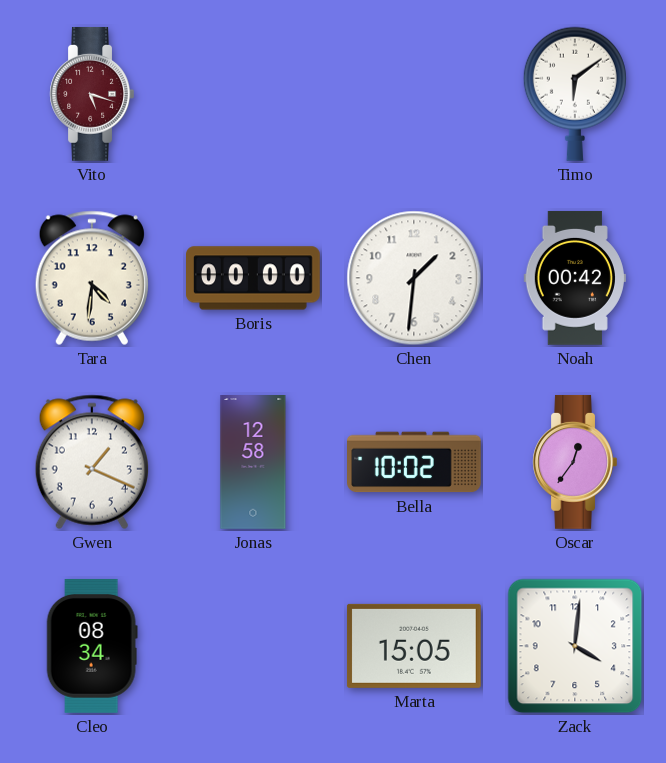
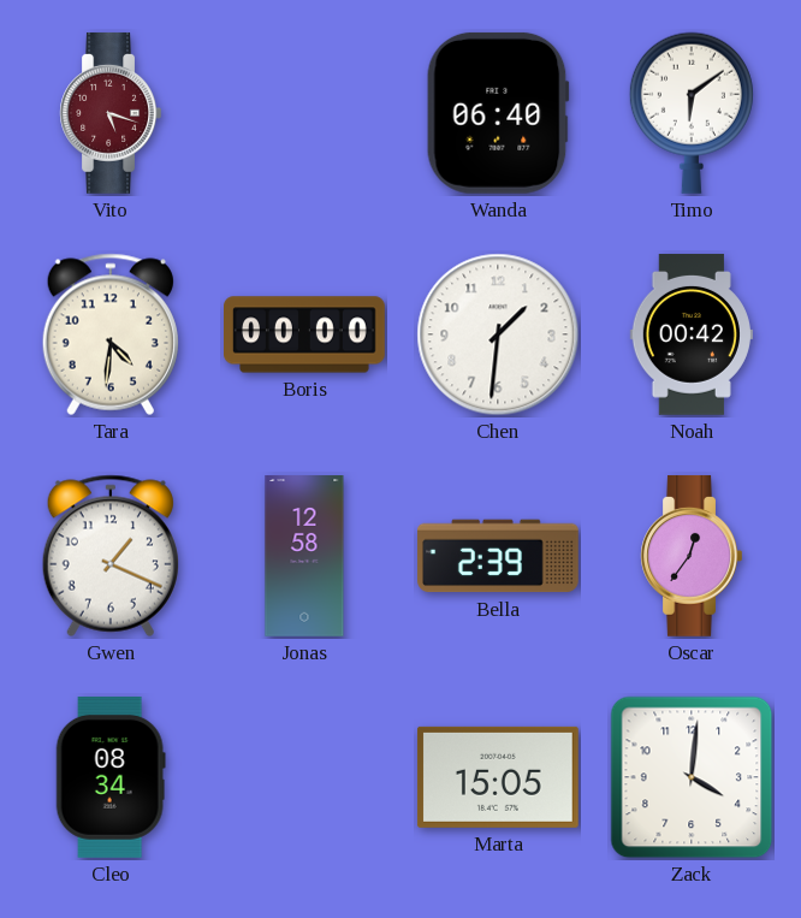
Wanda: none -> 06:40 (498, 113)
Bella: 10:02 -> 2:39 (499, 556)
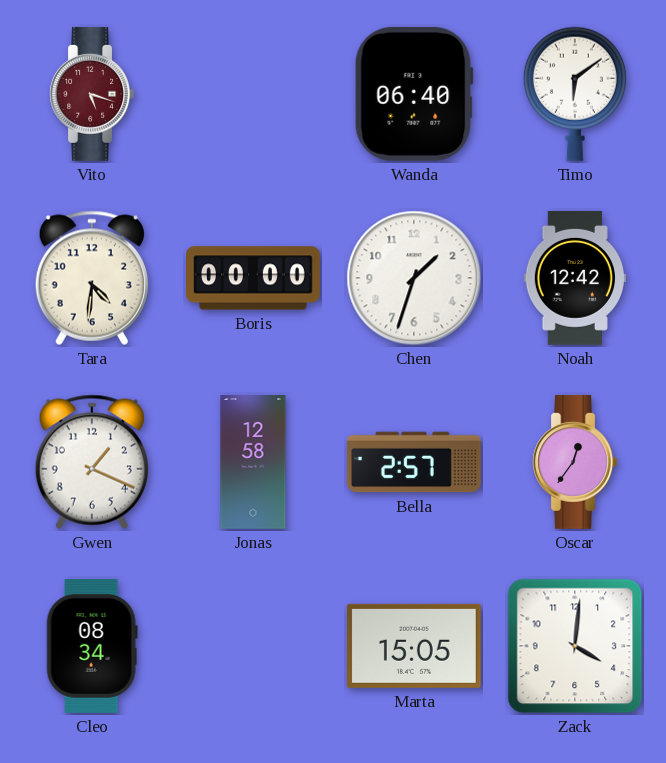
Chen: 1:31 -> 1:33 (414, 278)
Noah: 00:42 -> 12:42 (575, 278)
Bella: 2:39 -> 2:57 (415, 462)
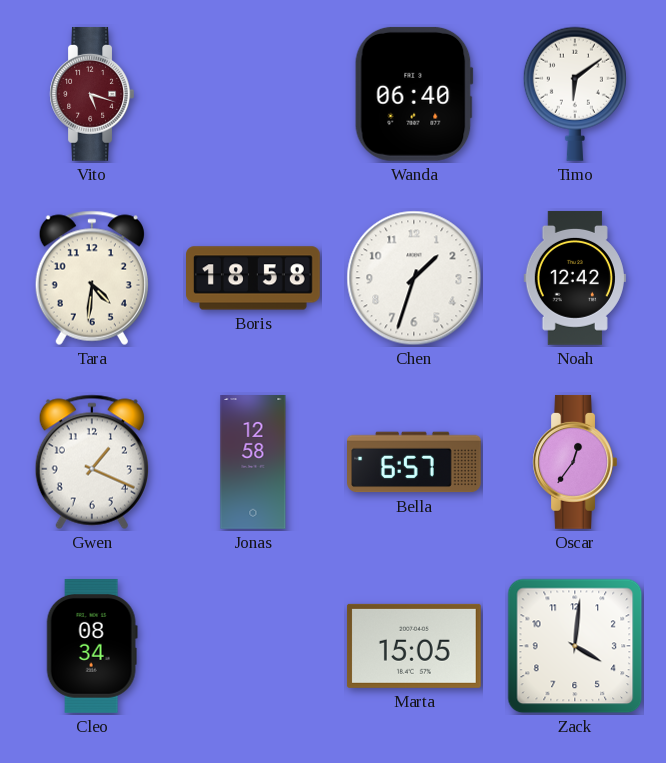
Boris: 00:00 -> 18:58 (254, 278)
Bella: 2:57 -> 6:57 (415, 462)
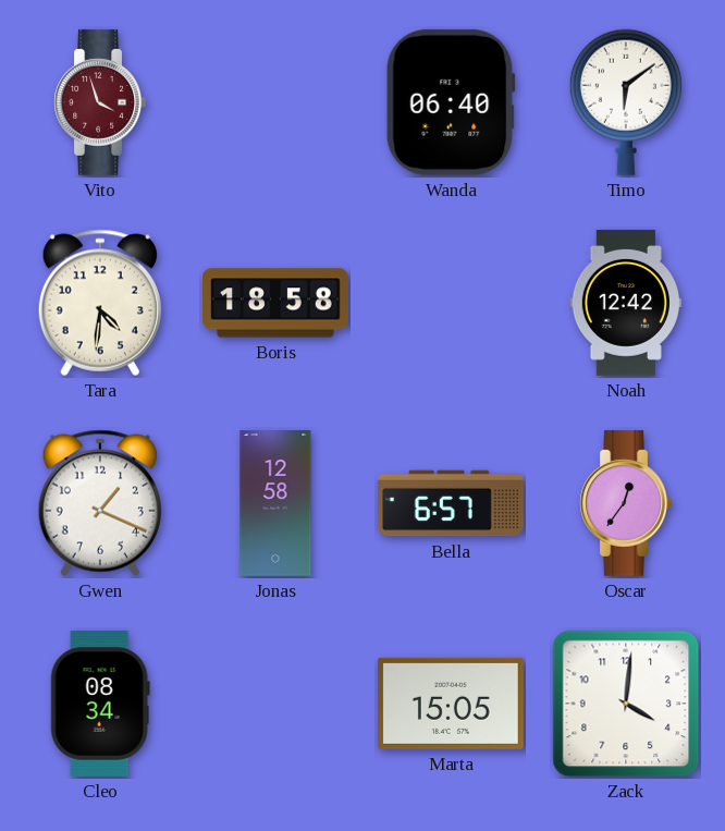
Vito: 5:18 -> 3:57 (100, 102)
Chen: 1:33 -> none (414, 278)
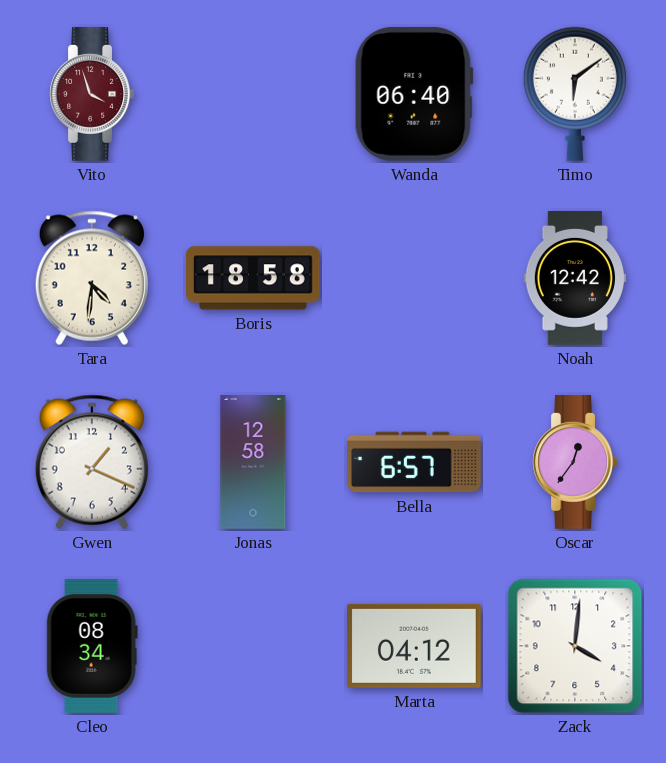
Marta: 15:05 -> 04:12 (414, 646)
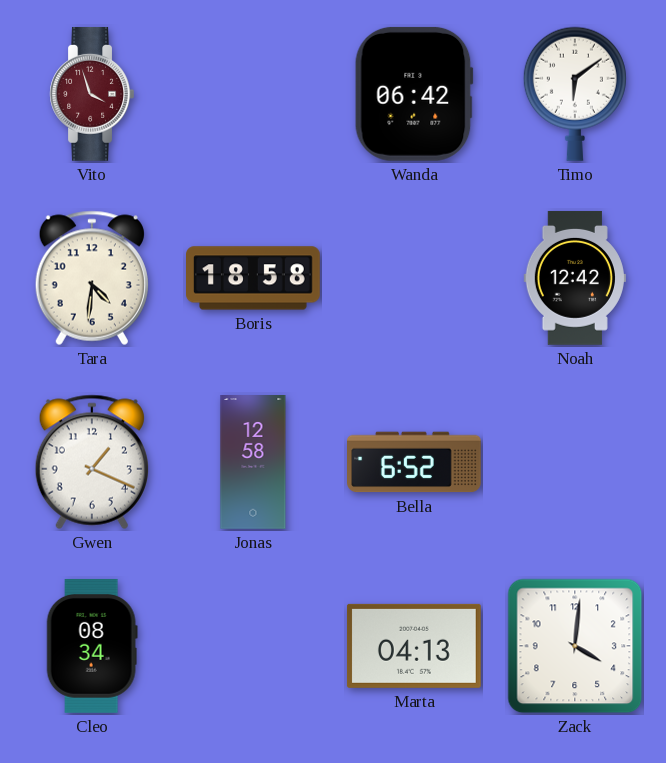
Wanda: 06:40 -> 06:42 (414, 94)
Bella: 6:57 -> 6:52 (415, 462)
Oscar: 12:36 -> none (575, 462)
Marta: 04:12 -> 04:13 (414, 646)
